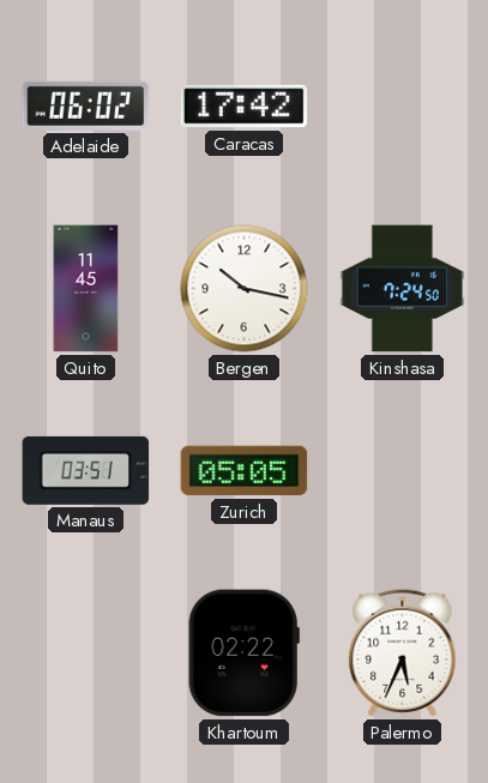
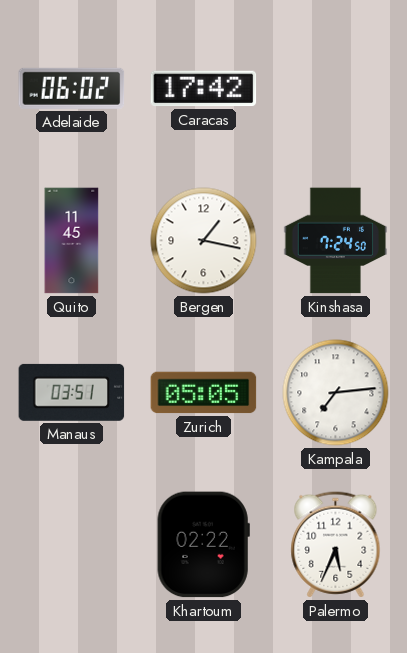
Bergen: 10:17 -> 1:17 (204, 241)
Kampala: none -> 7:14 (336, 393)
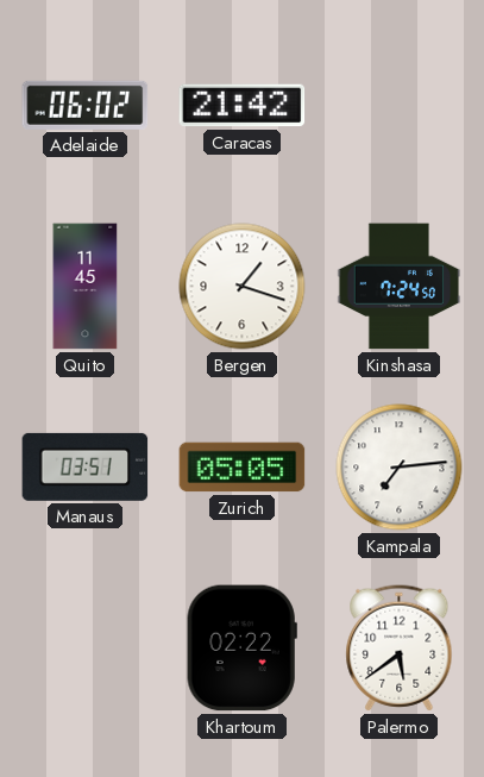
Caracas: 17:42 -> 21:42 (243, 106)
Bergen: 1:17 -> 1:18 (243, 287)
Palermo: 5:34 -> 5:39 (400, 648)
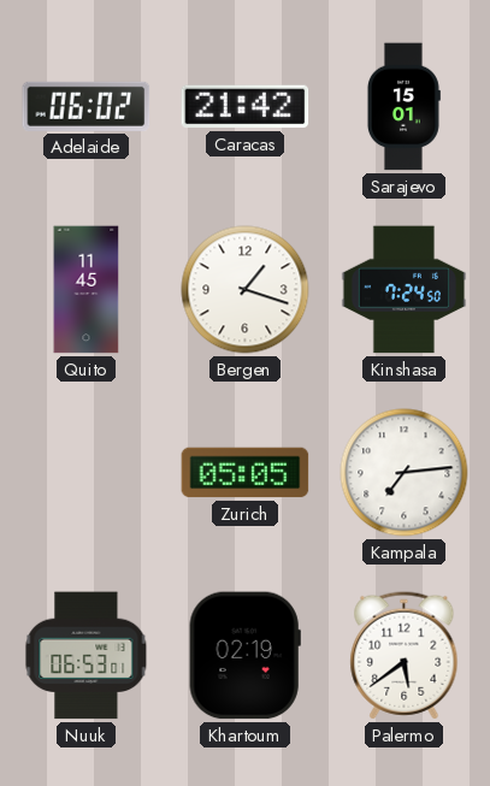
Sarajevo: none -> 15:01 (403, 107)
Manaus: 03:51 -> none (86, 466)
Nuuk: none -> 06:53 (87, 656)
Khartoum: 02:22 -> 02:19 (244, 656)
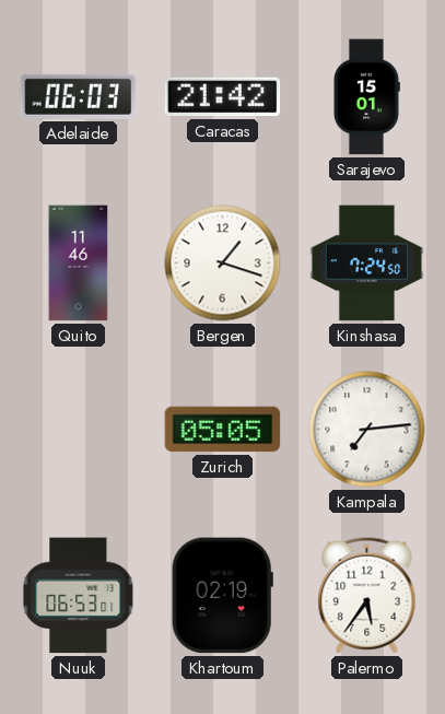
Adelaide: 06:02 -> 06:03 (79, 96)
Quito: 11:45 -> 11:46 (79, 264)
Palermo: 5:39 -> 5:36 (367, 596)
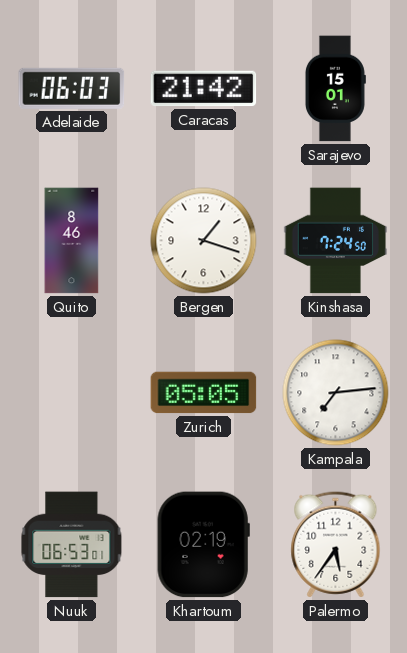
Quito: 11:46 -> 8:46 (72, 241)
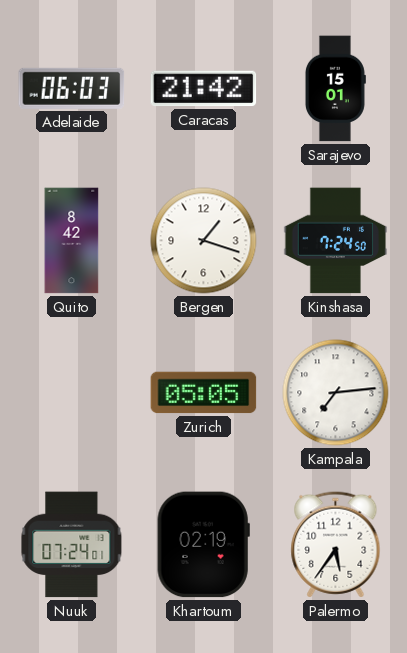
Quito: 8:46 -> 8:42 (72, 241)
Nuuk: 06:53 -> 07:24 (72, 545)
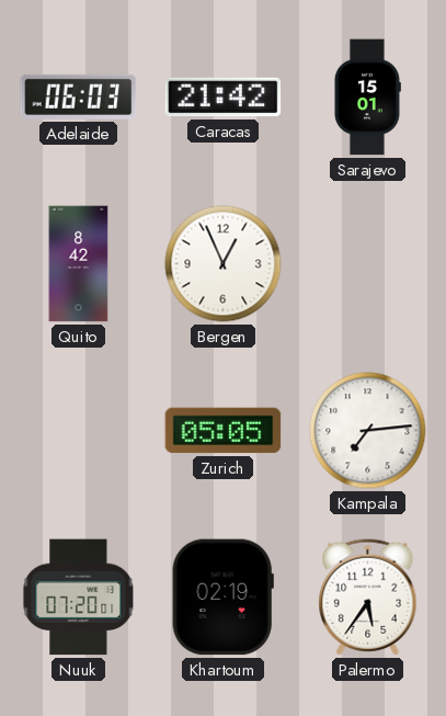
Bergen: 1:18 -> 12:56 (224, 264)
Kinshasa: 7:24 -> none (336, 241)
Nuuk: 07:24 -> 07:20 (79, 598)
